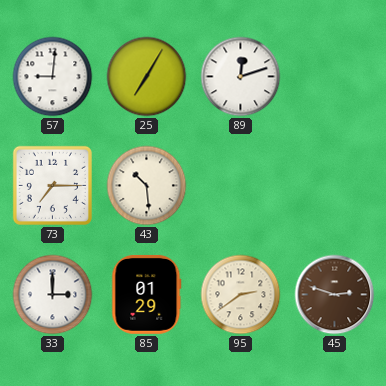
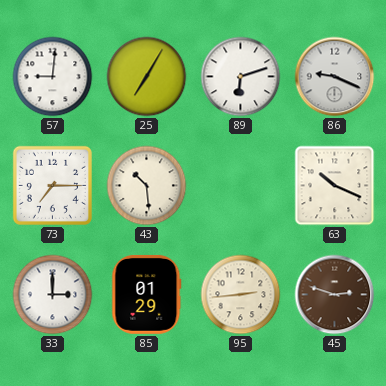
89: 12:12 -> 6:12 (241, 77)
86: none -> 9:19 (335, 77)
63: none -> 10:19 (335, 186)
95: 2:39 -> 2:44 (241, 295)
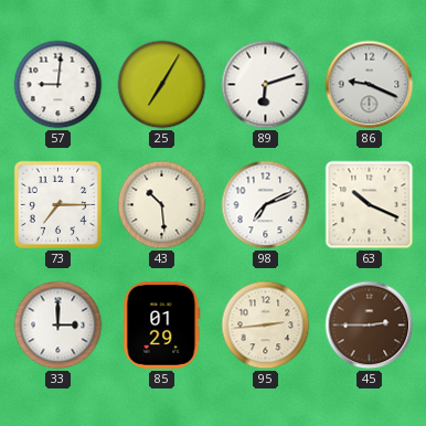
98: none -> 7:11 (266, 205)
45: 2:48 -> 2:45 (370, 326)
